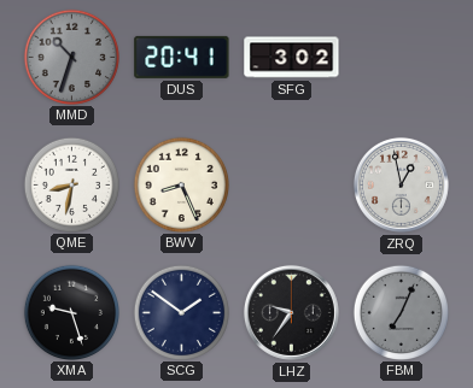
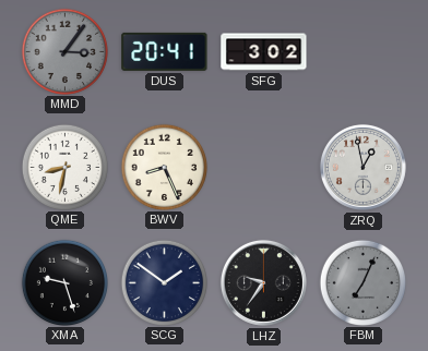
MMD: 10:33 -> 3:06 (64, 51)
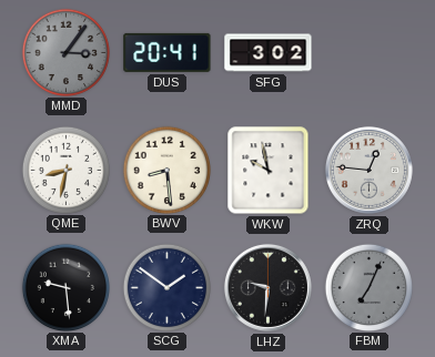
BWV: 8:26 -> 8:29 (166, 170)
WKW: none -> 9:58 (269, 171)
ZRQ: 12:58 -> 12:46 (368, 170)
XMA: 9:27 -> 9:29 (65, 287)
LHZ: 9:36 -> 9:31 (267, 287)
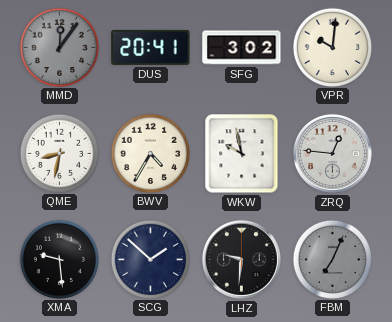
MMD: 3:06 -> 12:06 (59, 47)
VPR: none -> 10:01 (332, 47)
BWV: 8:29 -> 4:35 (150, 153)
SCG: 1:51 -> 1:52 (150, 259)
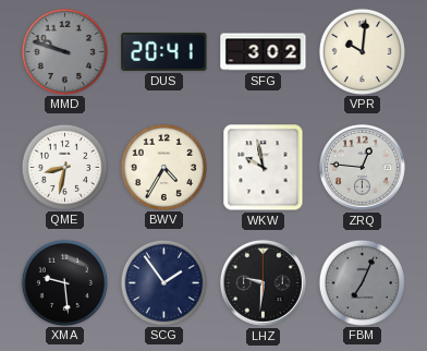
MMD: 12:06 -> 9:48 (64, 51)
SCG: 1:52 -> 1:54 (163, 282)
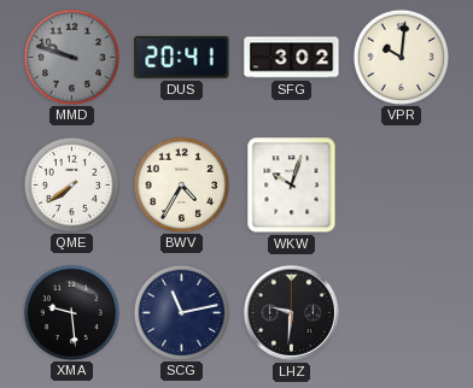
QME: 8:32 -> 7:39 (71, 184)
WKW: 9:58 -> 10:03 (292, 186)
ZRQ: 12:46 -> none (362, 167)
SCG: 1:54 -> 11:13 (181, 312)
FBM: 7:04 -> none (362, 282)
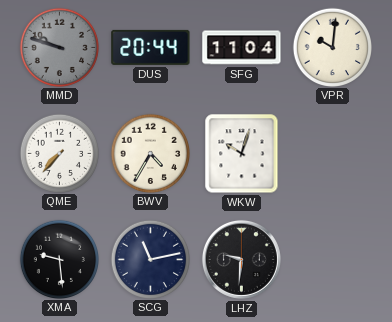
DUS: 20:41 -> 20:44 (151, 47)
SFG: 3:02 -> 11:04 (242, 48)
QME: 7:39 -> 7:37 (59, 153)
